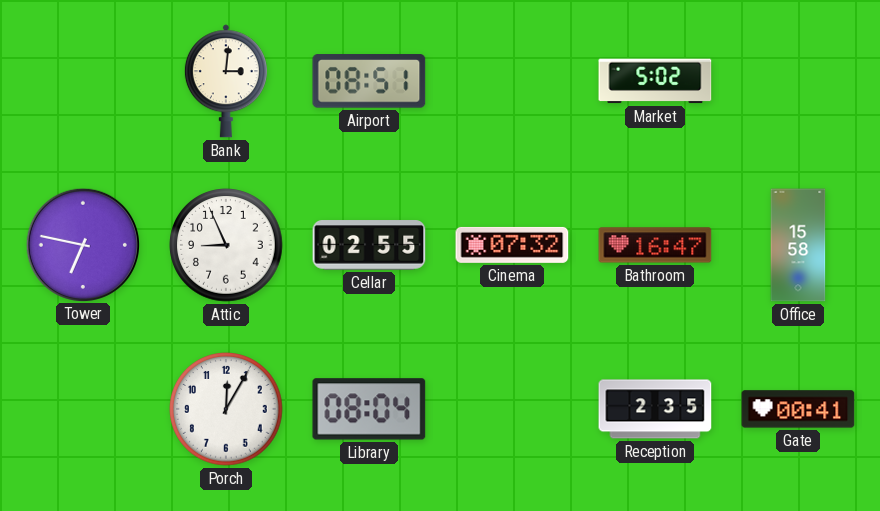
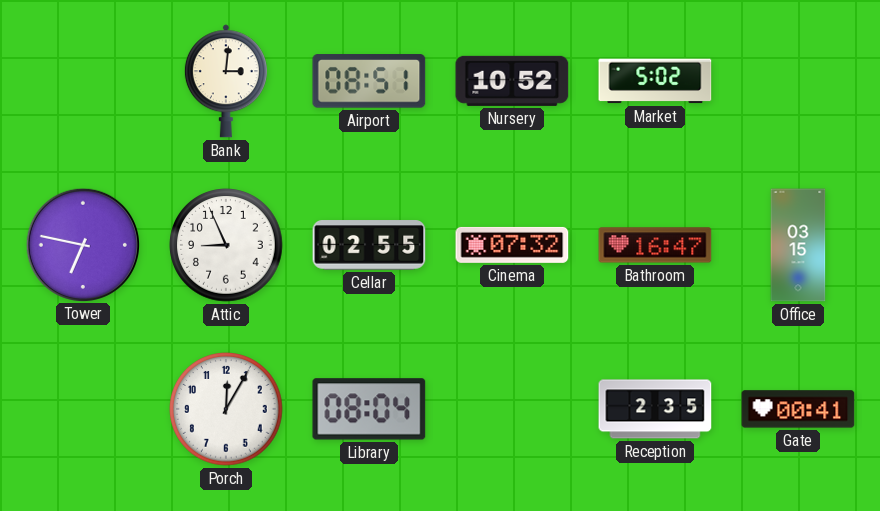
Nursery: none -> 10:52 (512, 81)
Office: 15:58 -> 03:15 (798, 245)
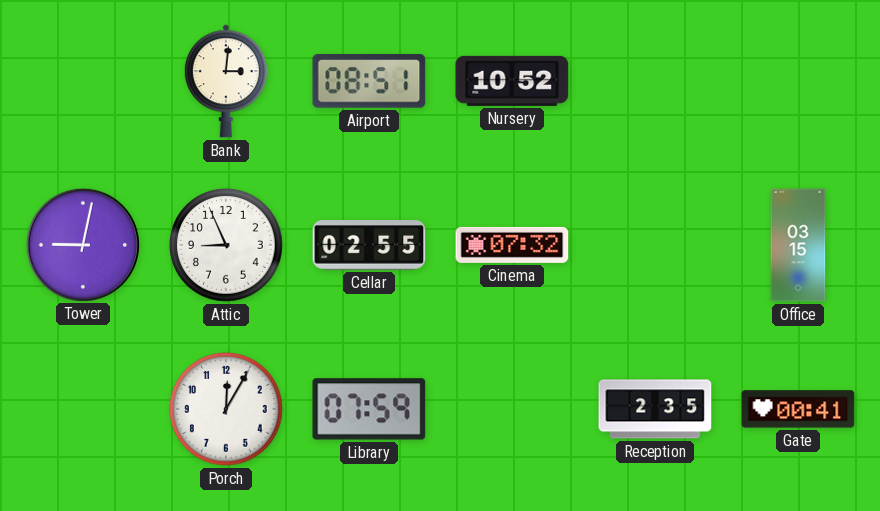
Market: 5:02 -> none (655, 81)
Tower: 6:47 -> 9:02 (82, 244)
Bathroom: 16:47 -> none (655, 245)
Library: 08:04 -> 07:59 (369, 409)
